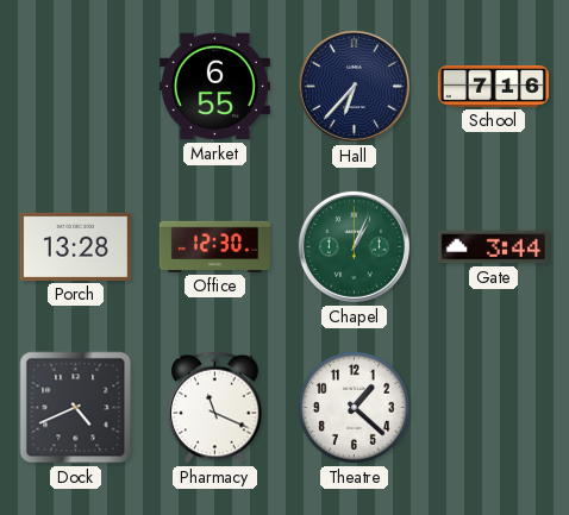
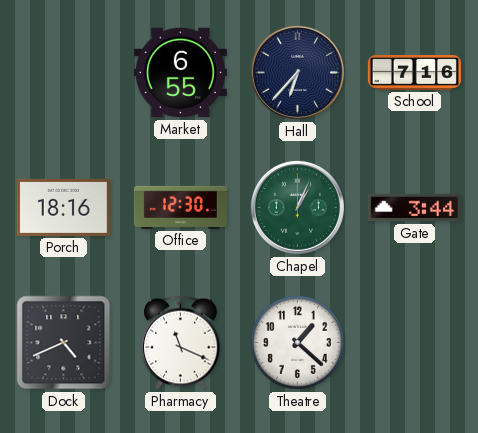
Porch: 13:28 -> 18:16 (63, 207)
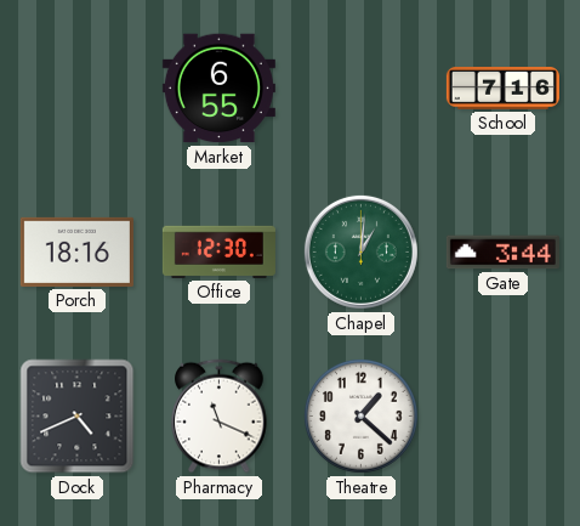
Hall: 6:37 -> none (297, 72)
Chapel: 1:04 -> 1:01 (360, 251)
